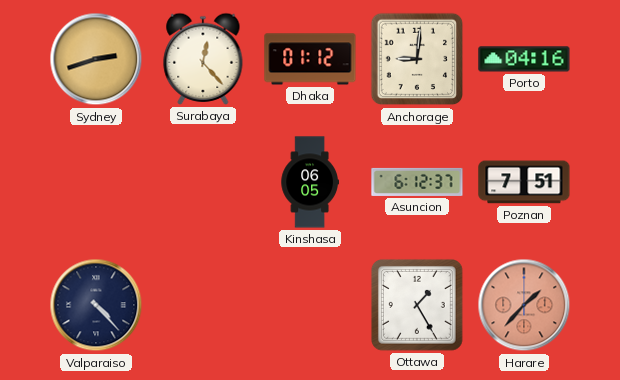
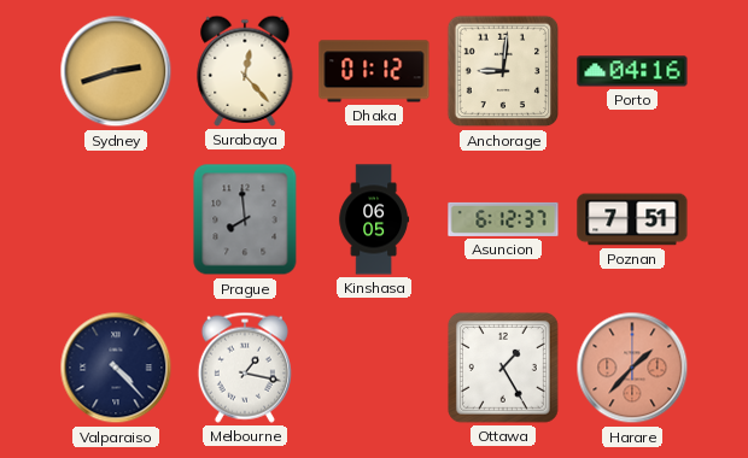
Prague: none -> 7:59 (245, 219)
Melbourne: none -> 1:17 (245, 368)
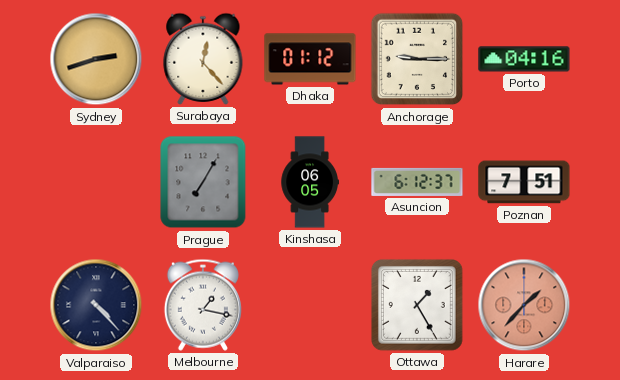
Anchorage: 9:01 -> 9:15 (417, 59)
Prague: 7:59 -> 7:05 (203, 182)
